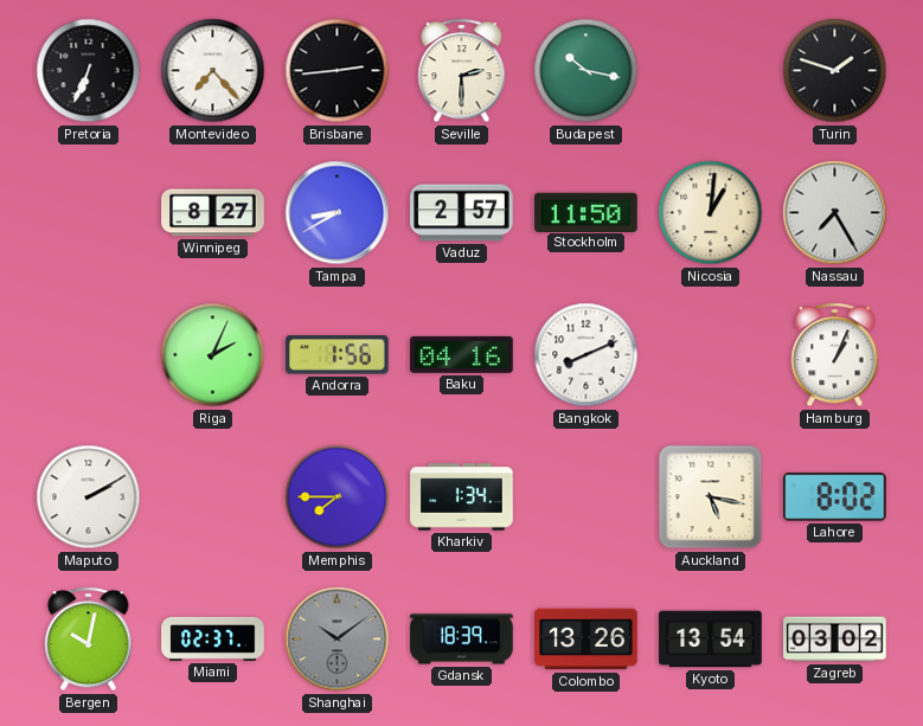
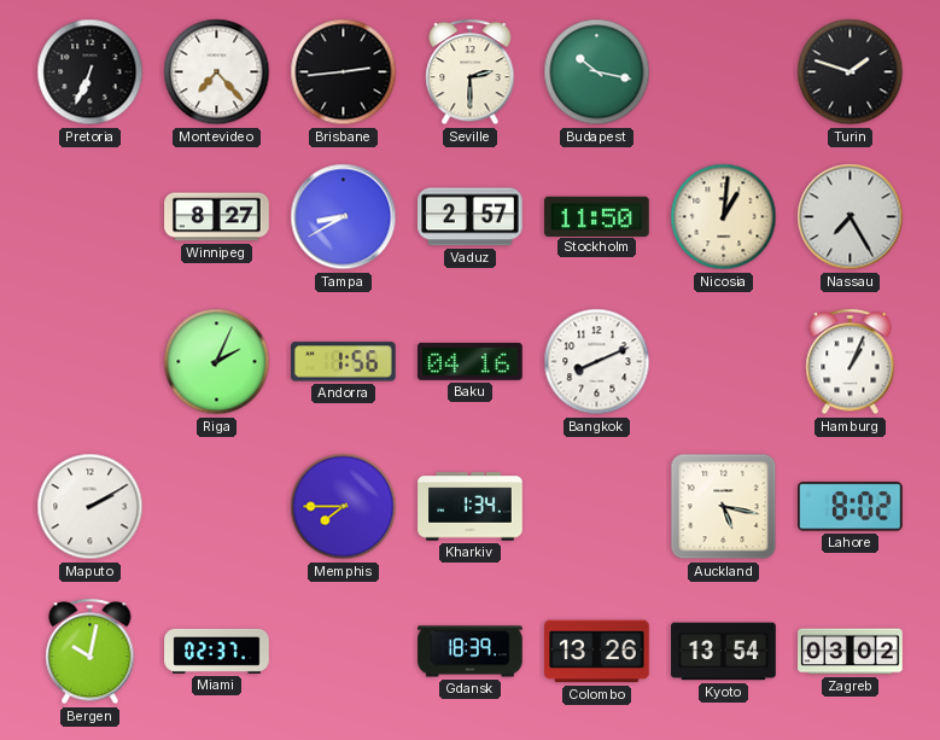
Shanghai: 10:09 -> none (338, 640)
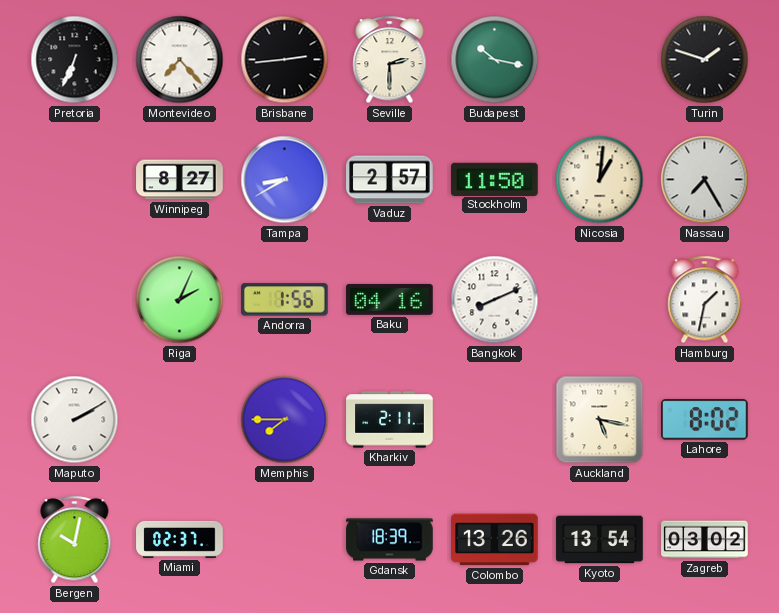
Hamburg: 1:04 -> 1:32 (705, 300)
Kharkiv: 1:34 -> 2:11 (390, 420)
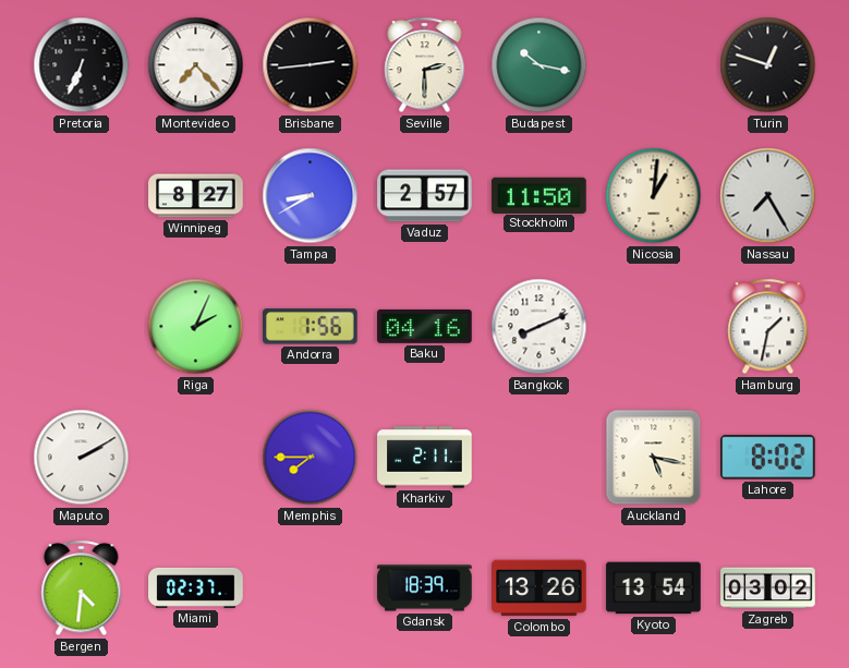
Turin: 1:48 -> 12:48 (768, 65)
Bergen: 10:02 -> 4:31 (82, 588)
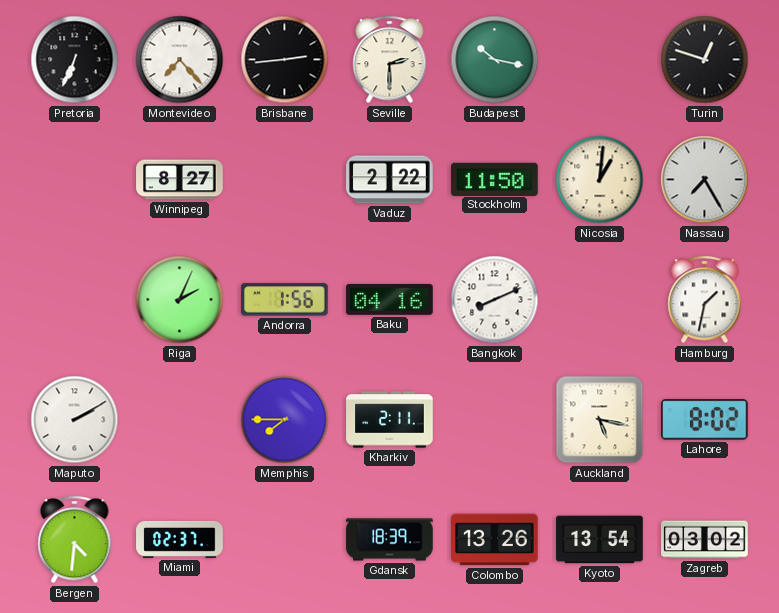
Tampa: 8:40 -> none (311, 196)
Vaduz: 2:57 -> 2:22 (390, 180)
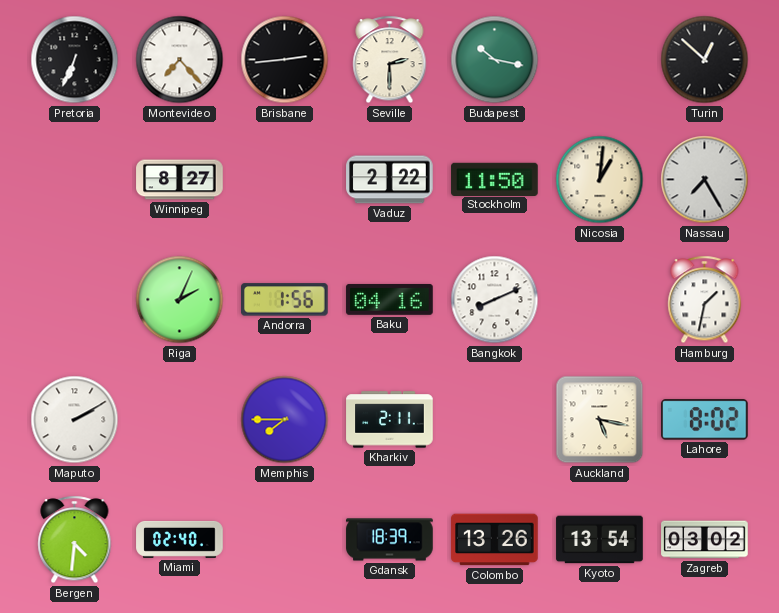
Turin: 12:48 -> 12:52 (705, 60)
Miami: 02:37 -> 02:40 (180, 539)
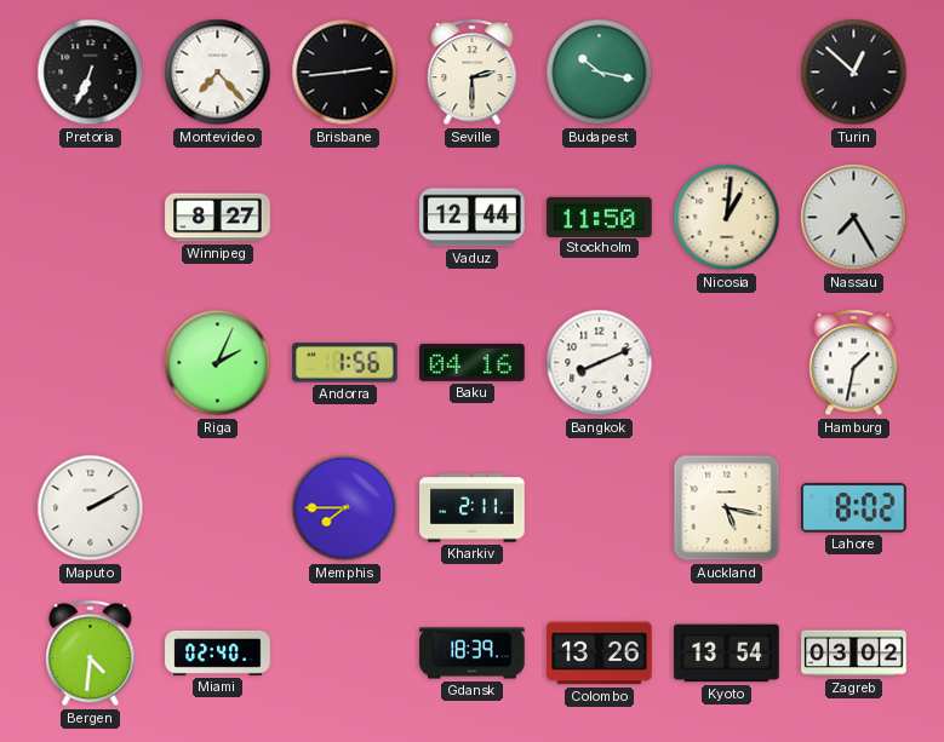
Vaduz: 2:22 -> 12:44 (473, 218)
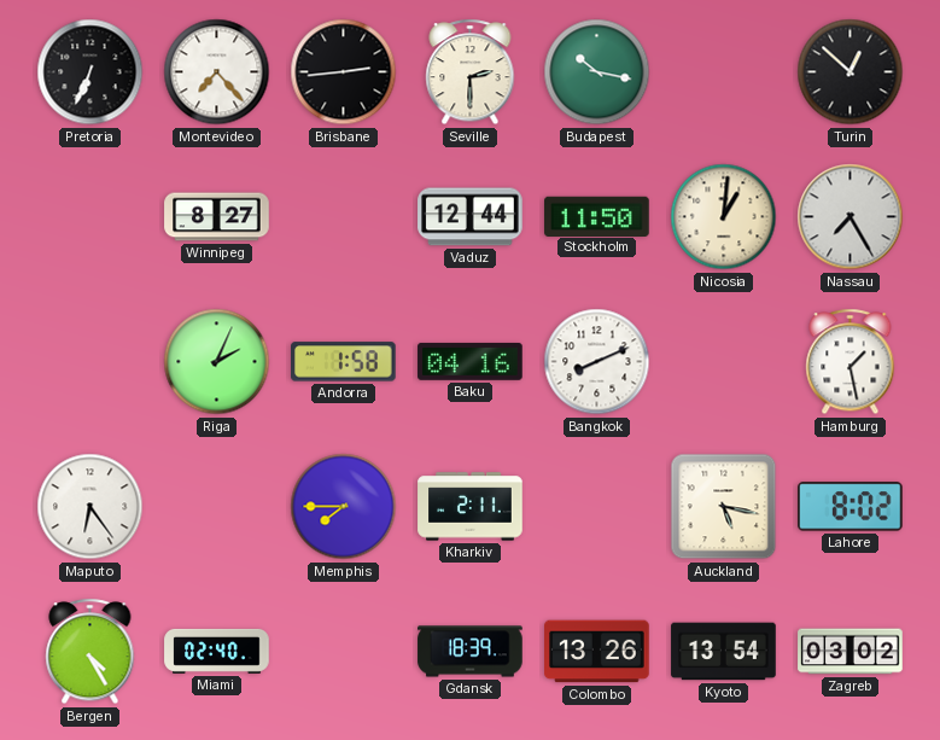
Andorra: 1:56 -> 1:58 (344, 362)
Hamburg: 1:32 -> 1:28 (851, 362)
Maputo: 2:10 -> 6:24 (91, 507)
Bergen: 4:31 -> 4:25 (91, 652)
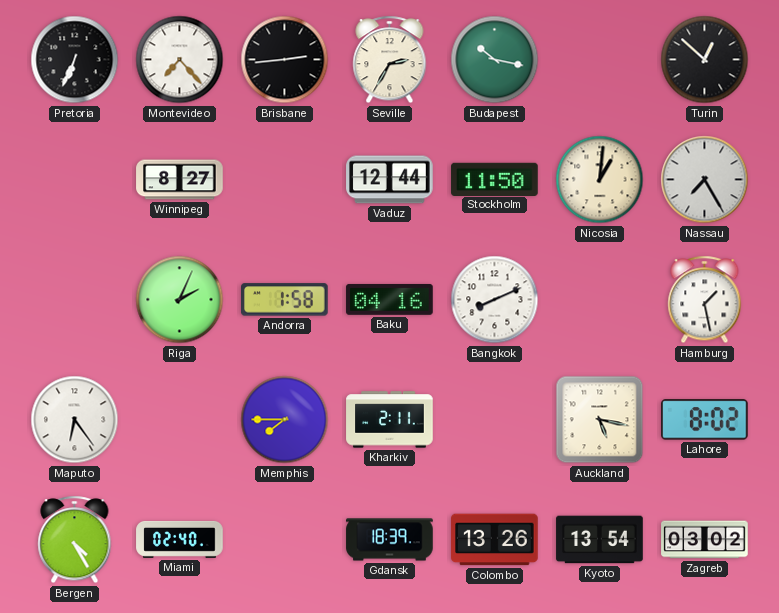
Seville: 2:30 -> 2:35 (390, 60)
